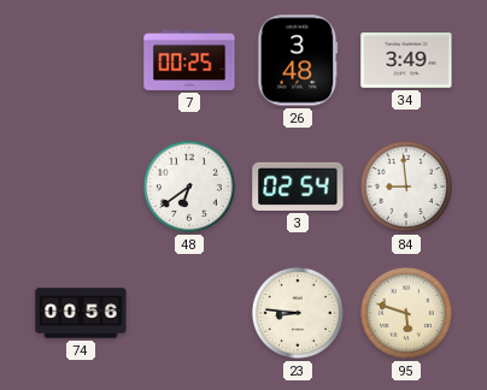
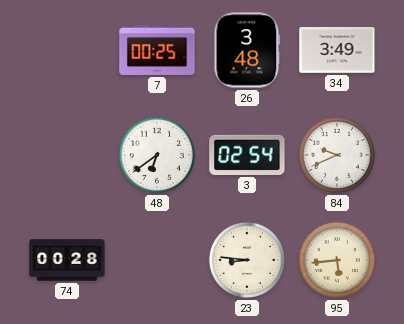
84: 8:59 -> 9:41 (337, 155)
74: 00:56 -> 00:28 (67, 260)
95: 5:48 -> 5:44 (337, 260)
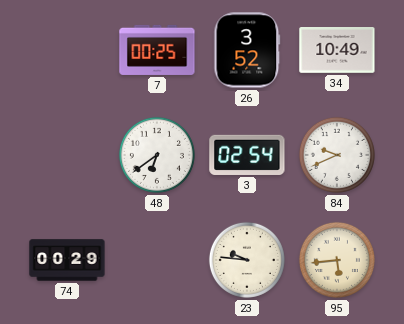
26: 3:48 -> 3:52 (247, 50)
34: 3:49 -> 10:49 (337, 51)
74: 00:28 -> 00:29 (67, 260)
23: 8:46 -> 9:46 (247, 260)
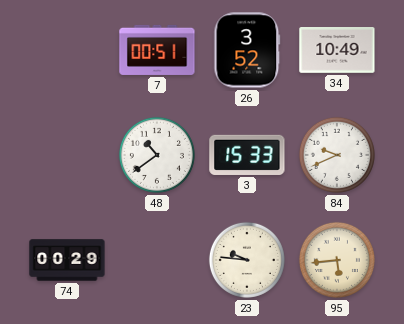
7: 00:25 -> 00:51 (157, 50)
48: 6:39 -> 10:39 (157, 155)
3: 02:54 -> 15:33 (247, 155)
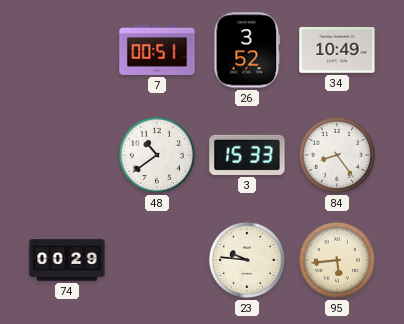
84: 9:41 -> 8:24 (337, 155)
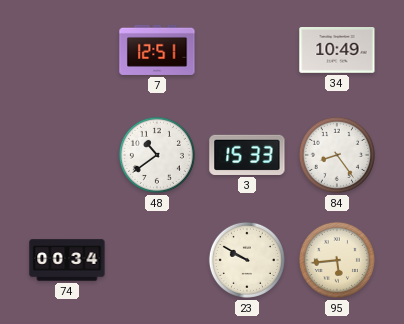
7: 00:51 -> 12:51 (157, 50)
26: 3:52 -> none (247, 50)
74: 00:29 -> 00:34 (67, 260)
23: 9:46 -> 9:50 (247, 260)
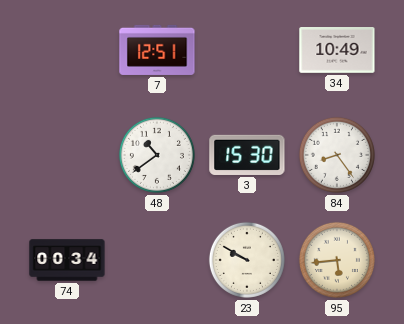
3: 15:33 -> 15:30 (247, 155)
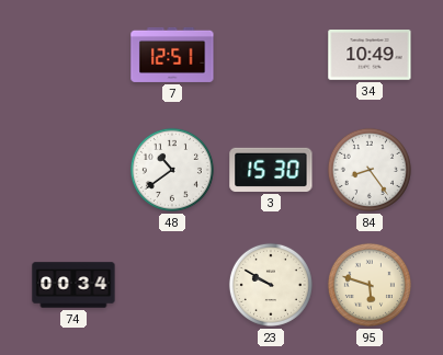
95: 5:44 -> 5:48 (370, 285)
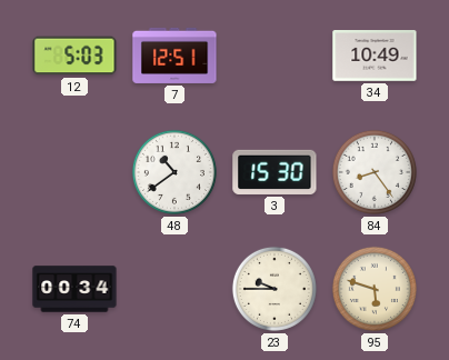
12: none -> 5:03 (74, 56)
23: 9:50 -> 9:45 (275, 289)
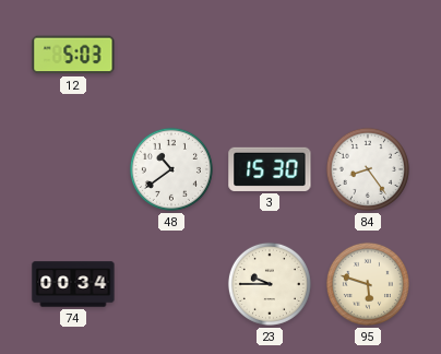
7: 12:51 -> none (174, 56)
34: 10:49 -> none (375, 57)
